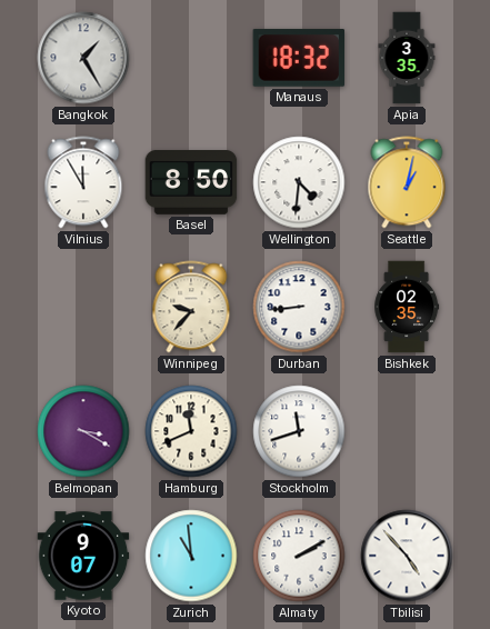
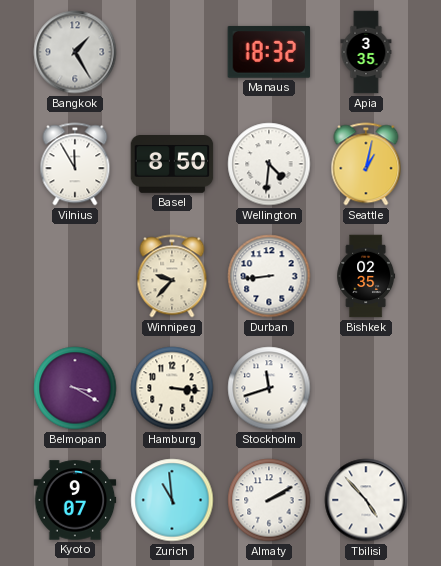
Hamburg: 11:41 -> 3:16 (172, 388)
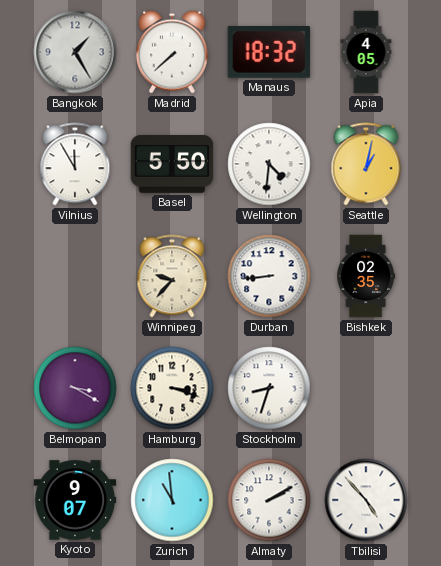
Madrid: none -> 7:38 (172, 52)
Apia: 3:35 -> 4:05 (366, 52)
Basel: 8:50 -> 5:50 (172, 165)
Hamburg: 3:16 -> 3:18 (172, 388)
Stockholm: 11:42 -> 8:33 (269, 388)
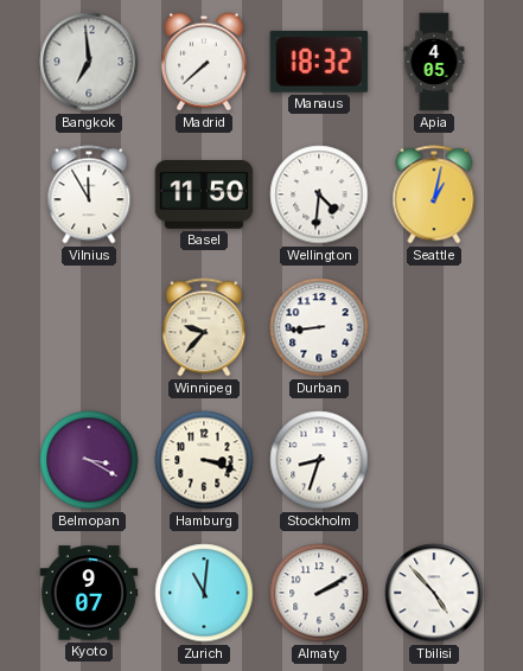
Bangkok: 1:25 -> 6:59 (89, 62)
Basel: 5:50 -> 11:50 (204, 196)
Bishkek: 02:35 -> none (366, 276)
Zurich: 10:59 -> 11:01 (204, 593)
